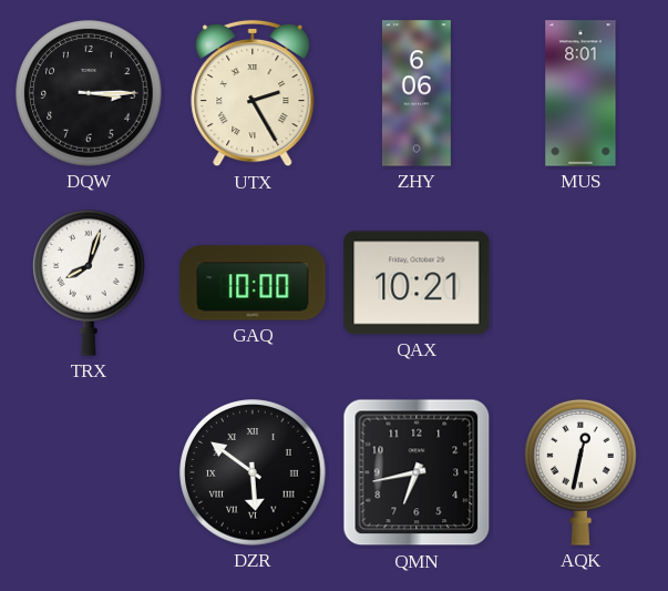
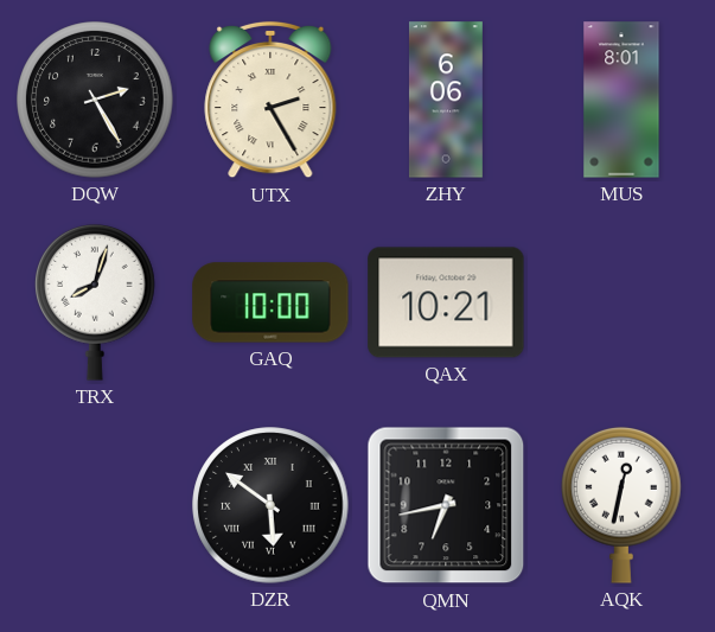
DQW: 3:15 -> 2:25 (95, 100)
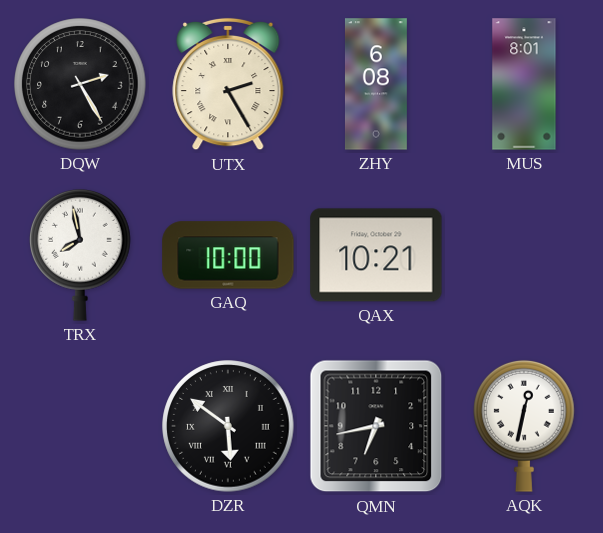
ZHY: 6:06 -> 6:08 (376, 84)
TRX: 8:03 -> 7:58 (80, 255)
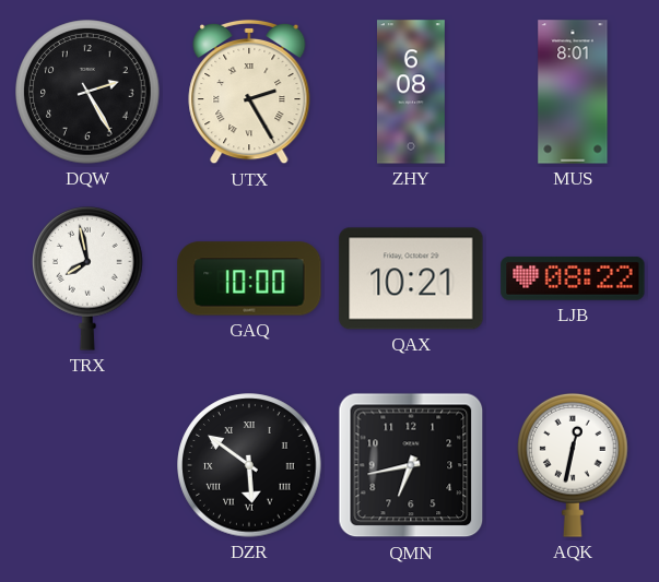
LJB: none -> 08:22 (573, 278)
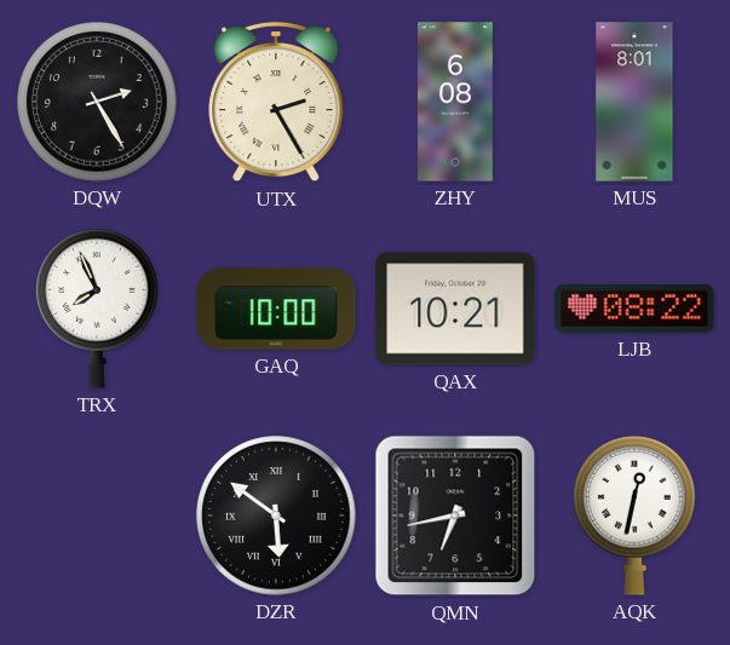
TRX: 7:58 -> 7:56 (97, 309)
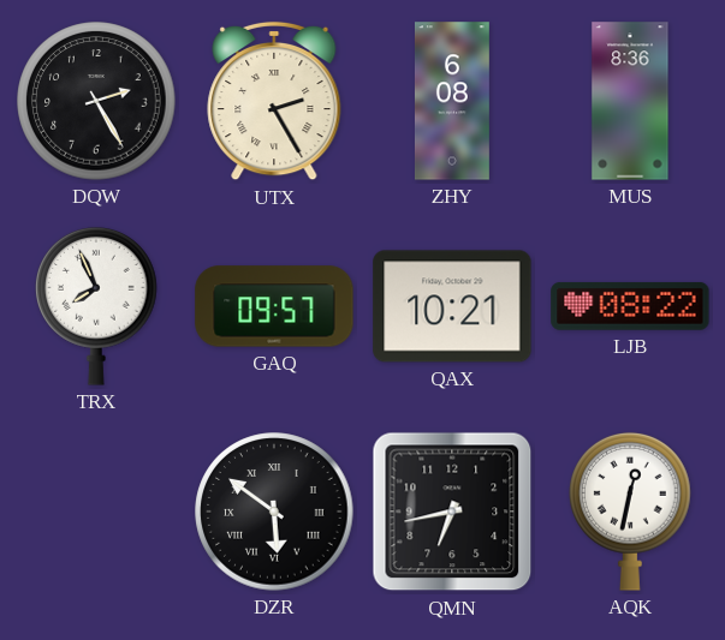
MUS: 8:01 -> 8:36 (630, 101)
GAQ: 10:00 -> 09:57 (274, 306)
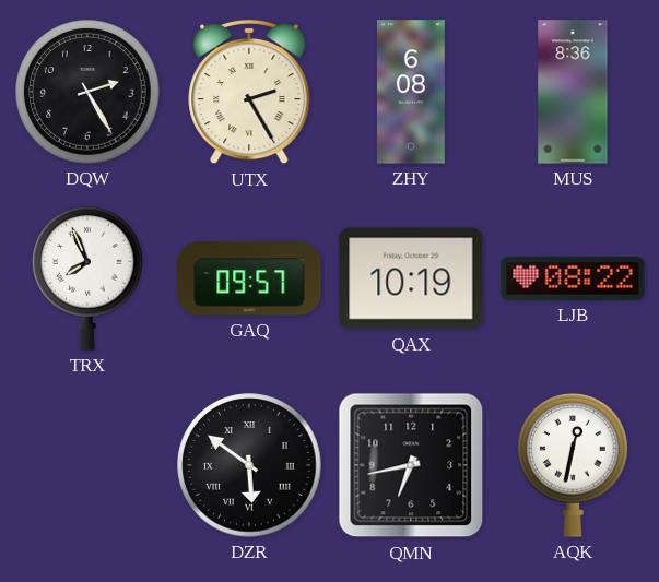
QAX: 10:21 -> 10:19 (411, 278)
